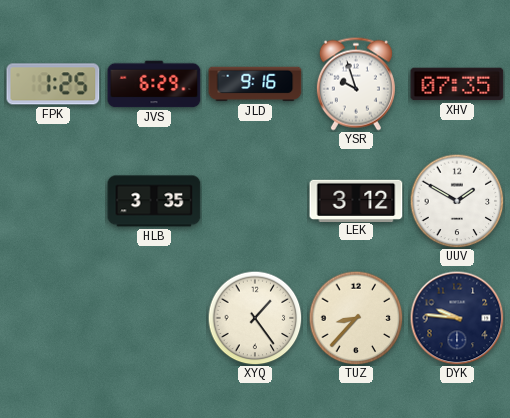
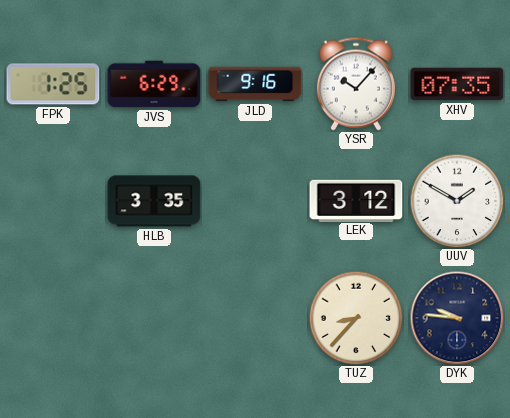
YSR: 9:57 -> 10:07 (356, 84)
XYQ: 1:24 -> none (255, 318)
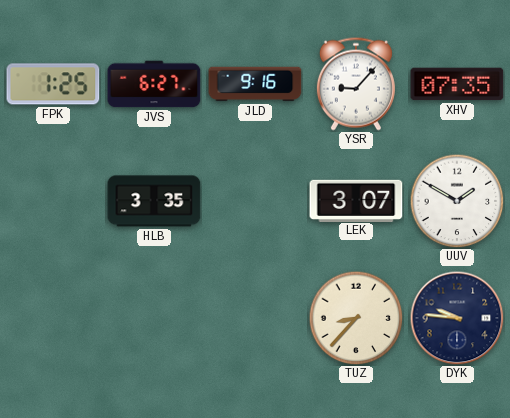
JVS: 6:29 -> 6:27 (154, 84)
YSR: 10:07 -> 9:07 (356, 84)
LEK: 3:12 -> 3:07 (356, 200)
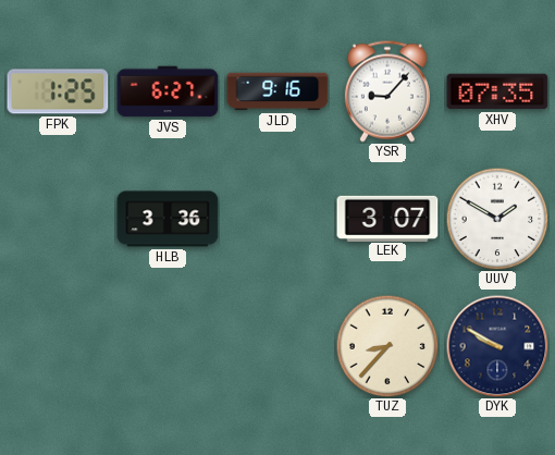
HLB: 3:35 -> 3:36 (168, 219)
DYK: 9:46 -> 9:50 (497, 346)
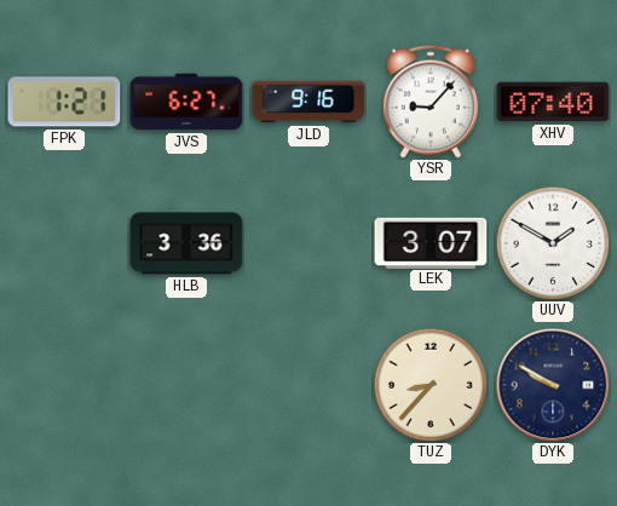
FPK: 1:25 -> 1:21 (64, 102)
XHV: 07:35 -> 07:40 (553, 102)
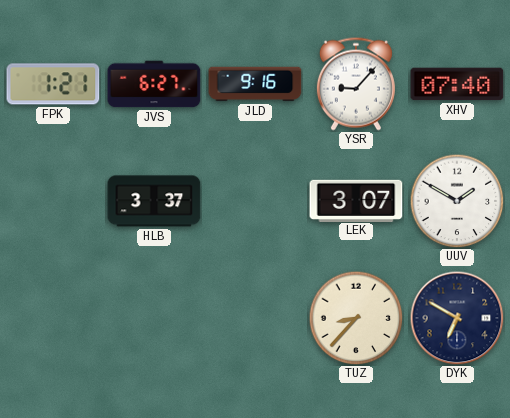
HLB: 3:36 -> 3:37 (154, 201)
DYK: 9:50 -> 6:50 (457, 318)
